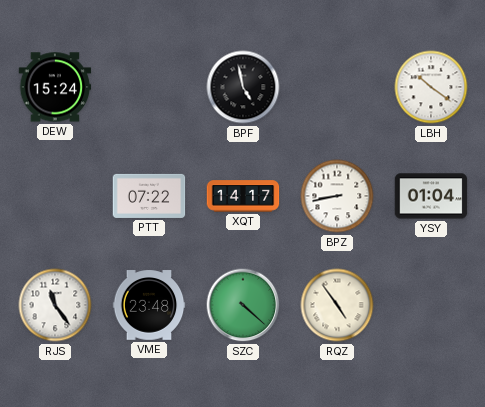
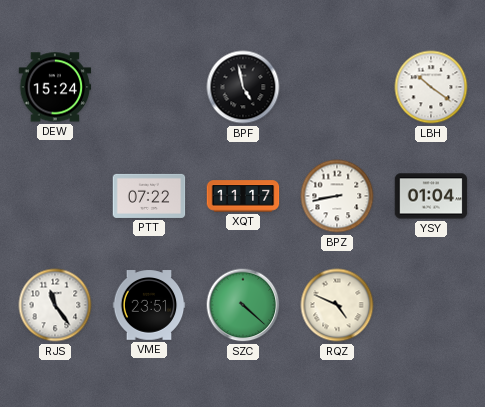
XQT: 14:17 -> 11:17 (243, 196)
VME: 23:48 -> 23:51 (149, 305)
RQZ: 4:54 -> 4:49 (337, 305)
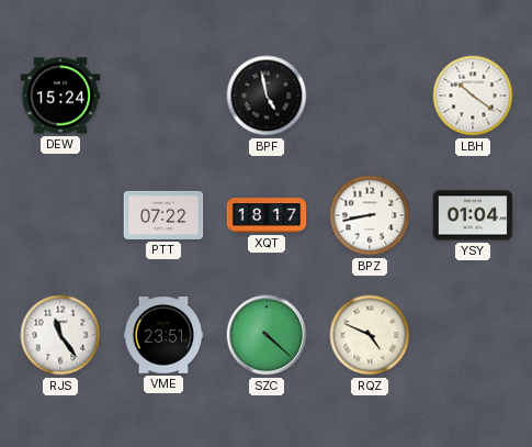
XQT: 11:17 -> 18:17 (267, 215)
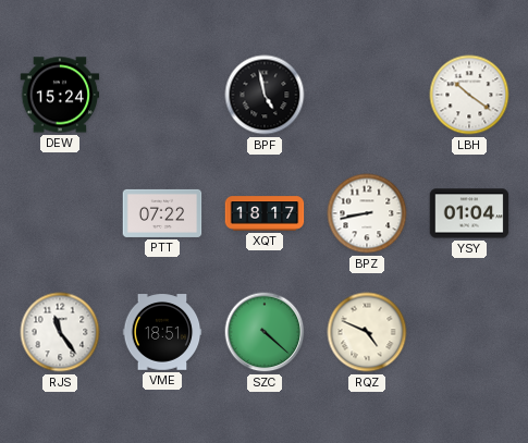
VME: 23:51 -> 18:51 (162, 332)
